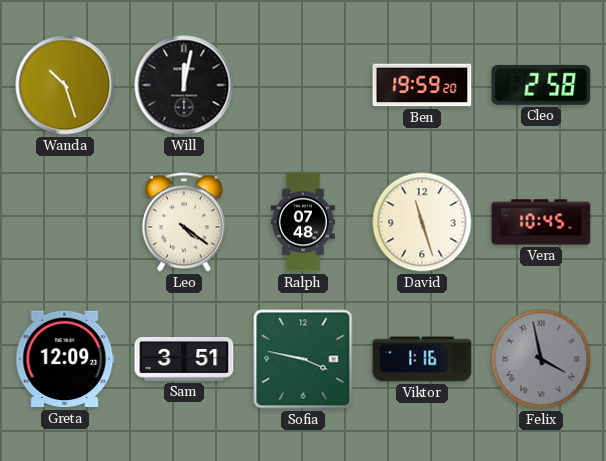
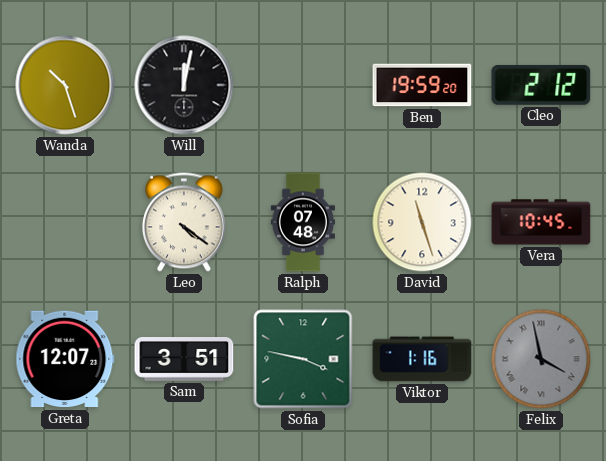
Cleo: 2:58 -> 2:12 (541, 85)
Greta: 12:09 -> 12:07 (65, 359)
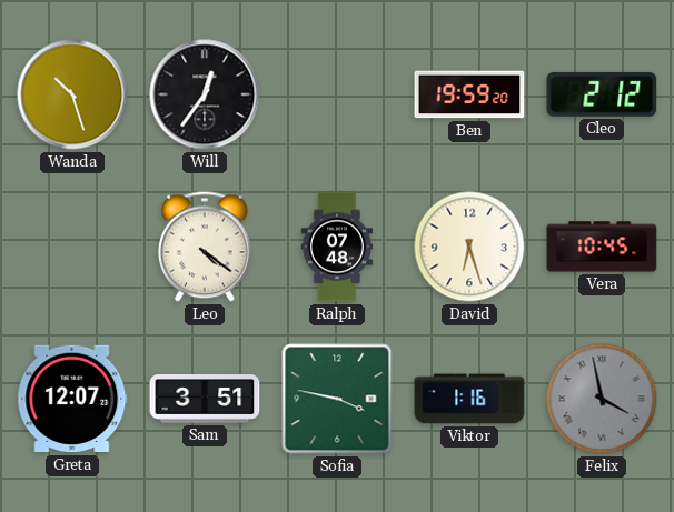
Will: 12:02 -> 12:36 (205, 94)
David: 11:27 -> 6:27 (469, 247)
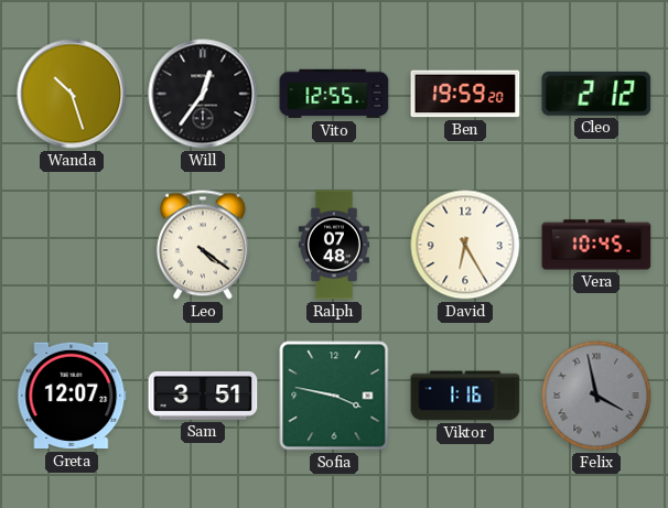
Vito: none -> 12:55 (334, 94)
David: 6:27 -> 6:25 (465, 245)
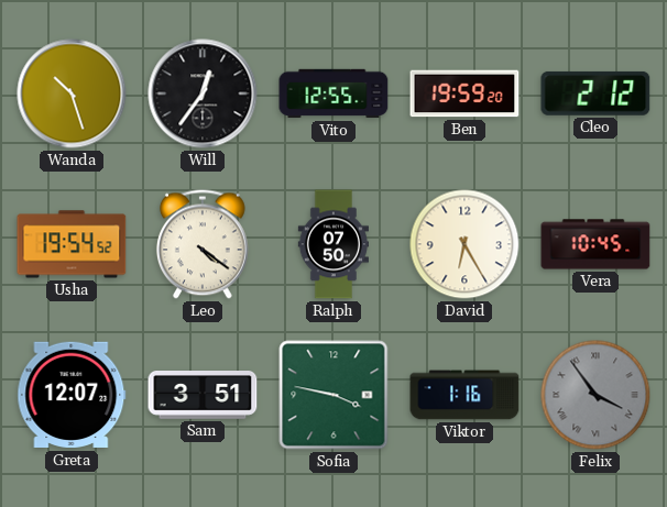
Usha: none -> 19:54 (72, 244)
Ralph: 07:48 -> 07:50 (332, 244)
Felix: 3:58 -> 3:54 (595, 395)
